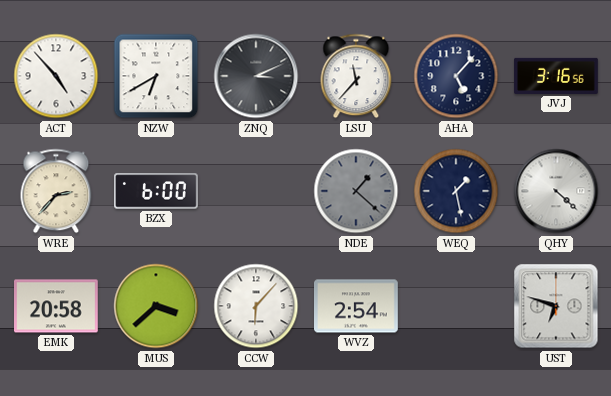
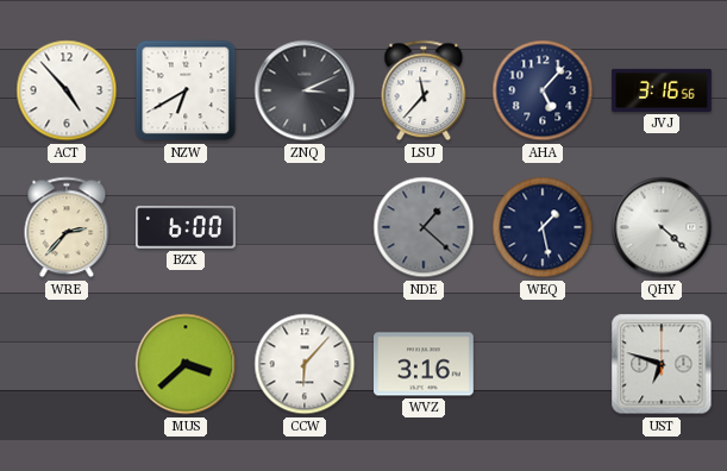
EMK: 20:58 -> none (57, 306)
WVZ: 2:54 -> 3:16 (425, 364)
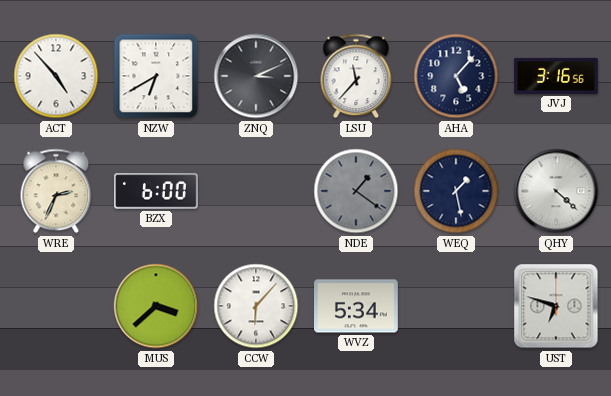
WRE: 2:37 -> 2:34 (56, 191)
NDE: 1:22 -> 1:21 (356, 191)
WVZ: 3:16 -> 5:34 (357, 306)
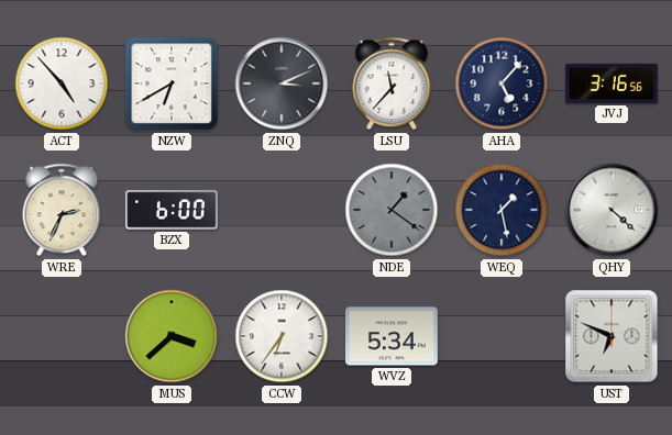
CCW: 6:07 -> 6:36 (282, 336)
UST: 6:48 -> 6:49 (612, 336)
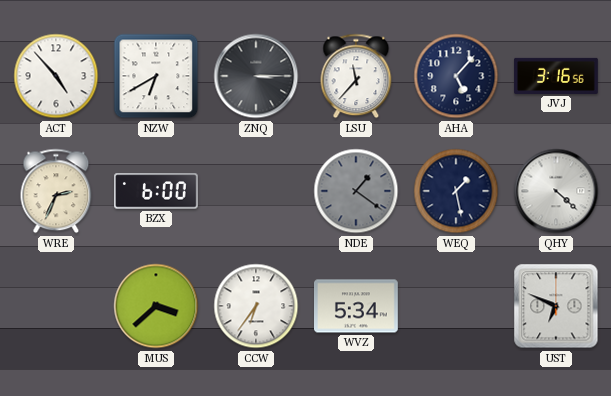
ZNQ: 3:11 -> 3:15 (256, 76)
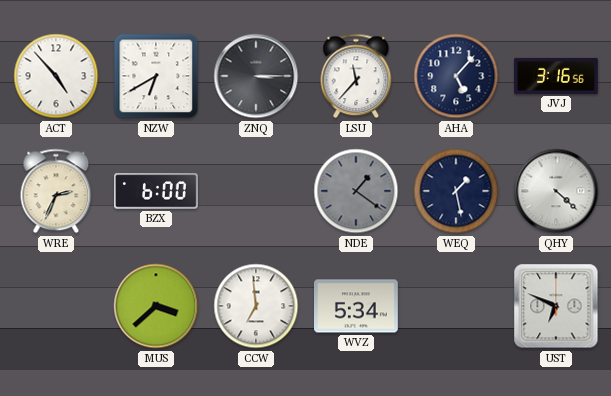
CCW: 6:36 -> 6:59 (256, 306)
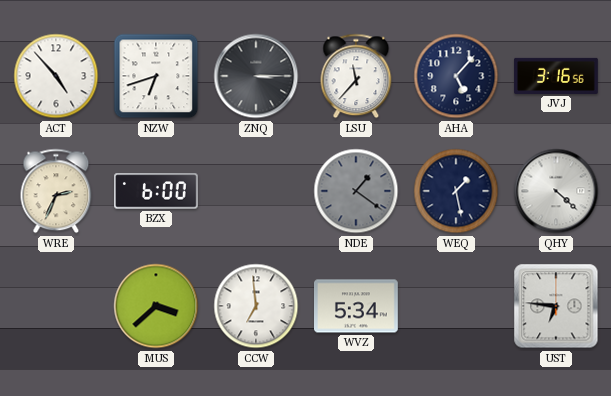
NZW: 6:40 -> 6:42 (156, 76)
UST: 6:49 -> 6:46 (556, 306)
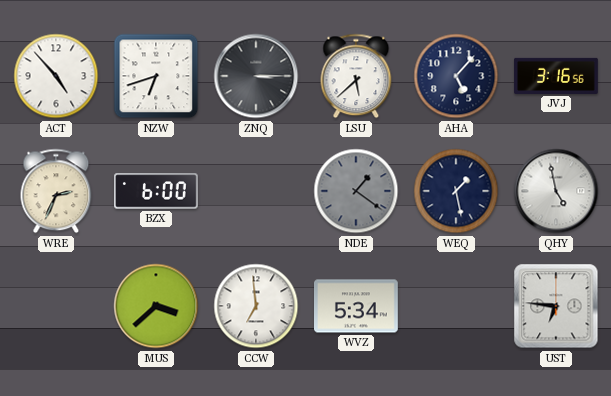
LSU: 11:37 -> 5:38 (356, 76)
QHY: 4:22 -> 4:58 (556, 191)
